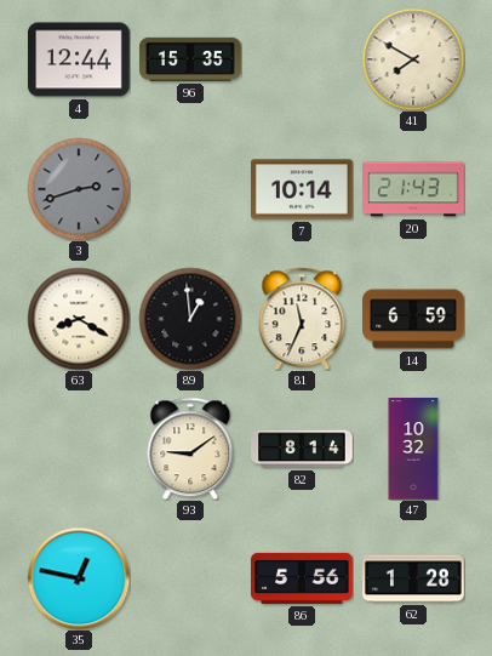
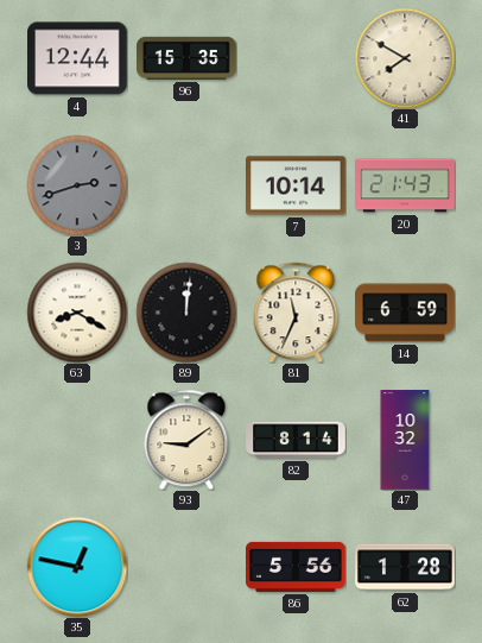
89: 12:59 -> 12:01 (186, 313)
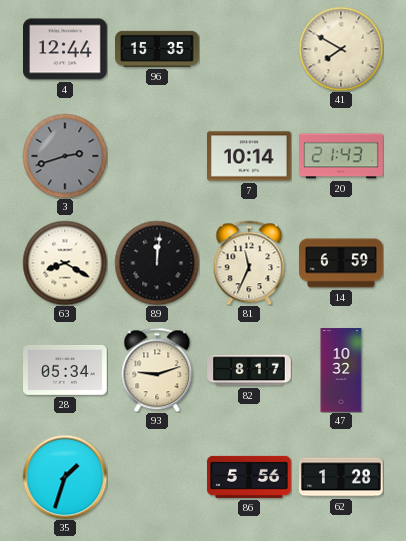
28: none -> 05:34 (66, 370)
93: 9:09 -> 9:12 (157, 370)
82: 8:14 -> 8:17 (249, 370)
35: 12:47 -> 1:33 (65, 477)
